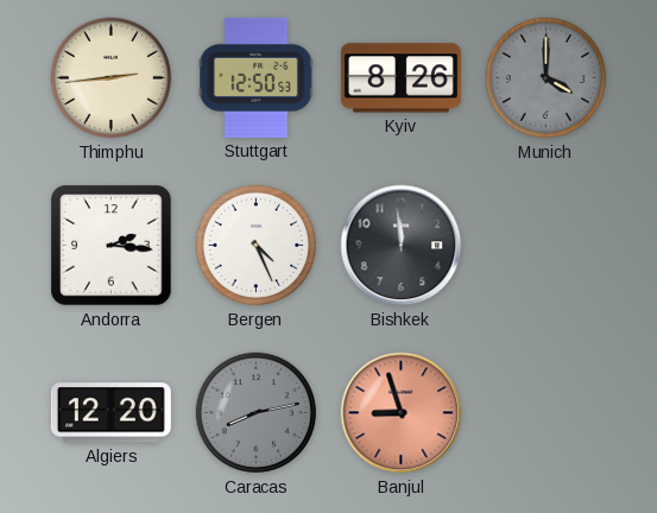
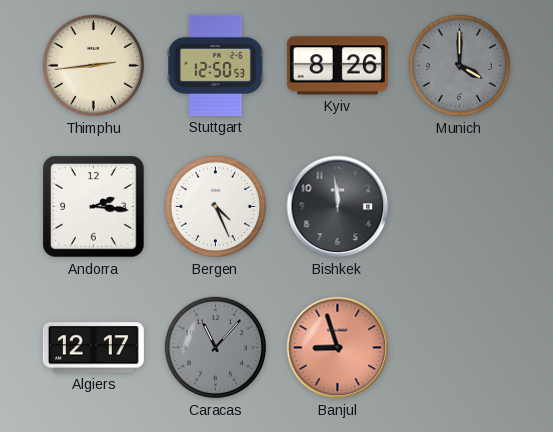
Algiers: 12:20 -> 12:17 (93, 348)
Caracas: 8:13 -> 11:07 (216, 348)
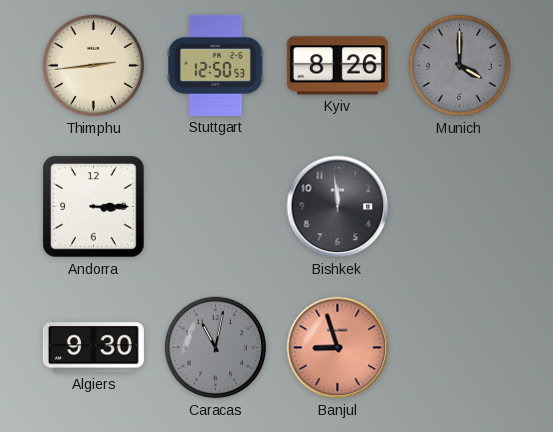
Andorra: 2:16 -> 3:15 (94, 207)
Bergen: 4:26 -> none (216, 207)
Algiers: 12:17 -> 9:30 (93, 348)
Caracas: 11:07 -> 11:02 (216, 348)
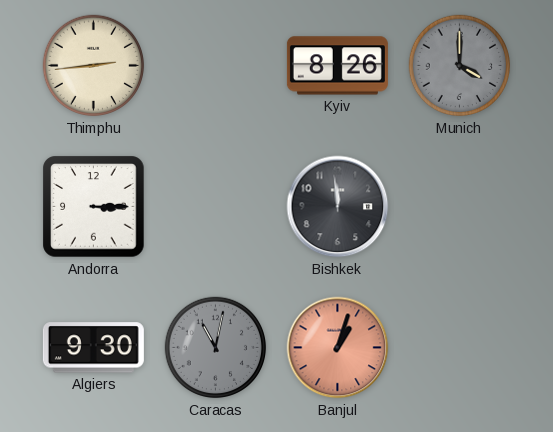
Stuttgart: 12:50 -> none (216, 65)
Banjul: 8:57 -> 1:03 (338, 348)
